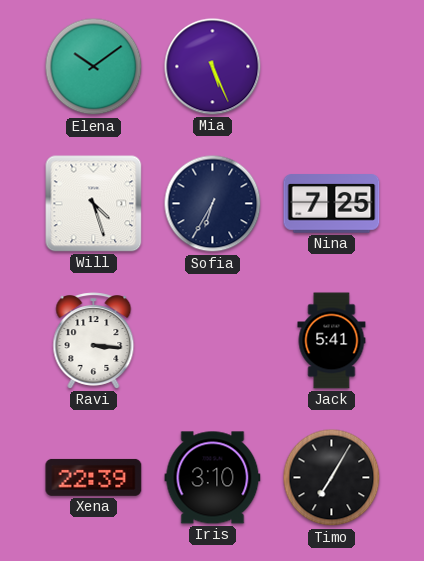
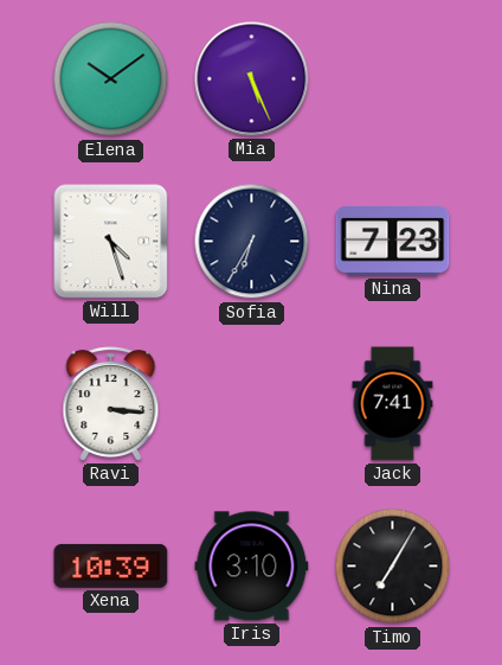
Nina: 7:25 -> 7:23 (393, 242)
Jack: 5:41 -> 7:41 (393, 404)
Xena: 22:39 -> 10:39 (111, 565)
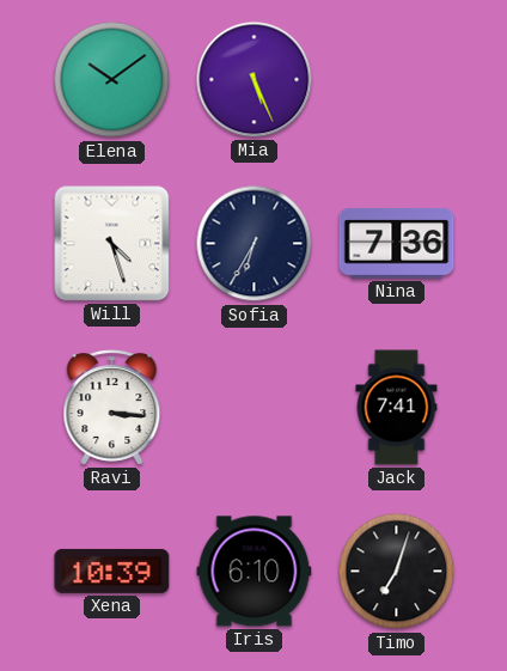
Nina: 7:23 -> 7:36 (397, 244)
Iris: 3:10 -> 6:10 (255, 572)
Timo: 7:05 -> 7:03 (397, 572)
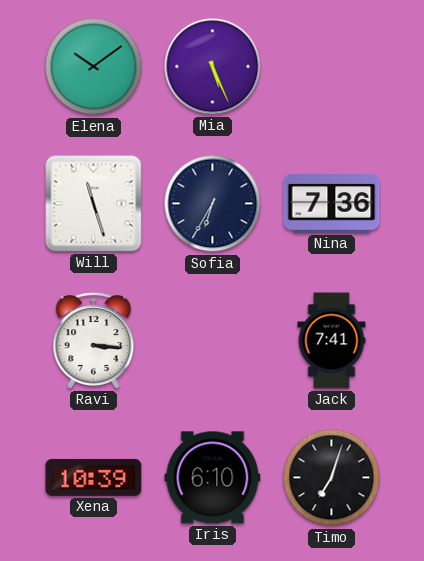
Will: 4:27 -> 11:27 (94, 204)
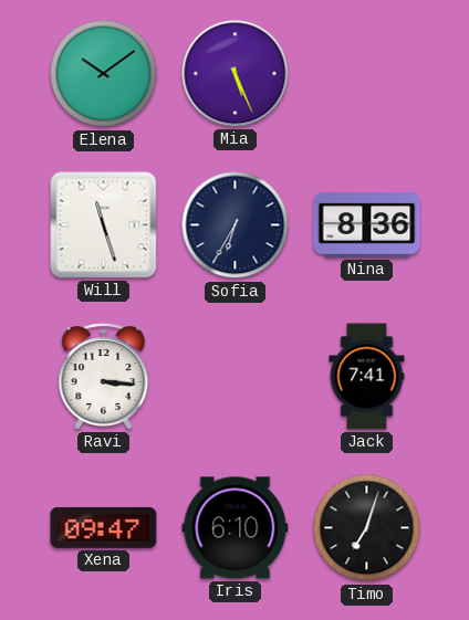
Nina: 7:36 -> 8:36 (367, 225)
Xena: 10:39 -> 09:47 (104, 527)
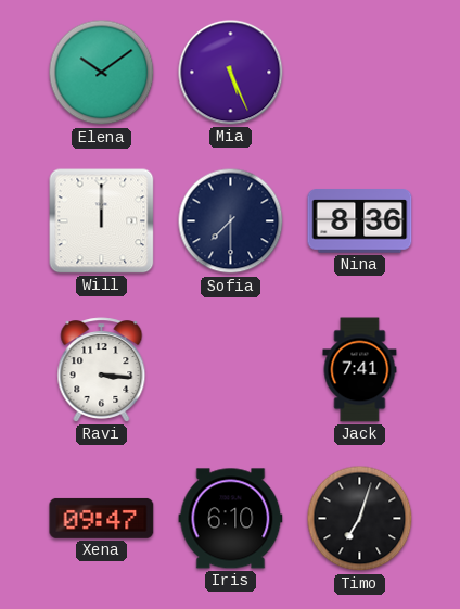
Will: 11:27 -> 12:00 (102, 221)
Sofia: 6:35 -> 7:30 (231, 221)
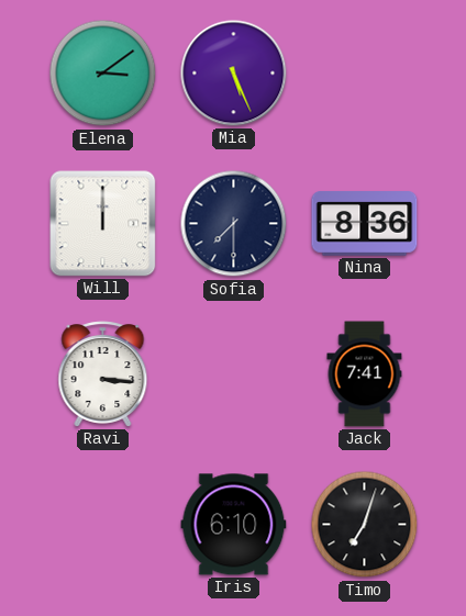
Elena: 10:09 -> 3:09 (103, 74)
Xena: 09:47 -> none (102, 518)
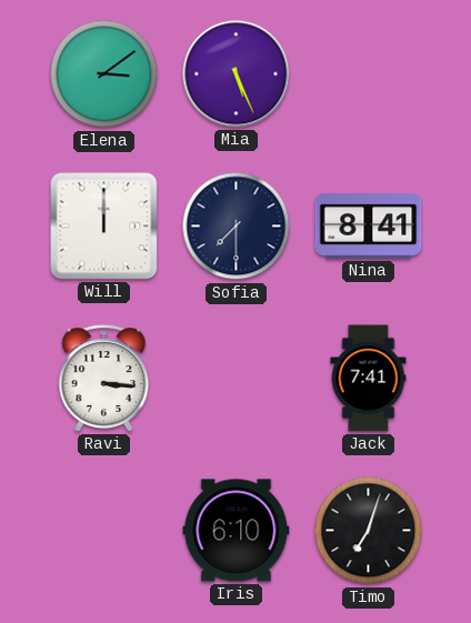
Nina: 8:36 -> 8:41 (369, 227)
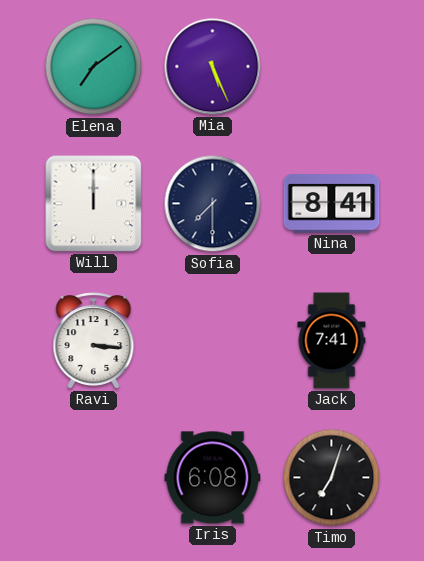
Elena: 3:09 -> 7:09 (94, 67)
Iris: 6:10 -> 6:08 (213, 478)
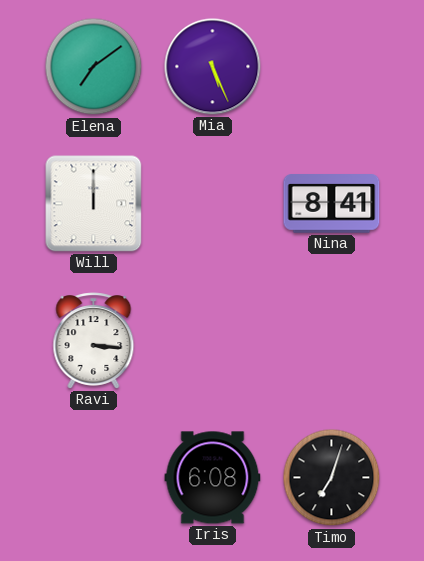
Sofia: 7:30 -> none (213, 204)
Jack: 7:41 -> none (332, 341)
